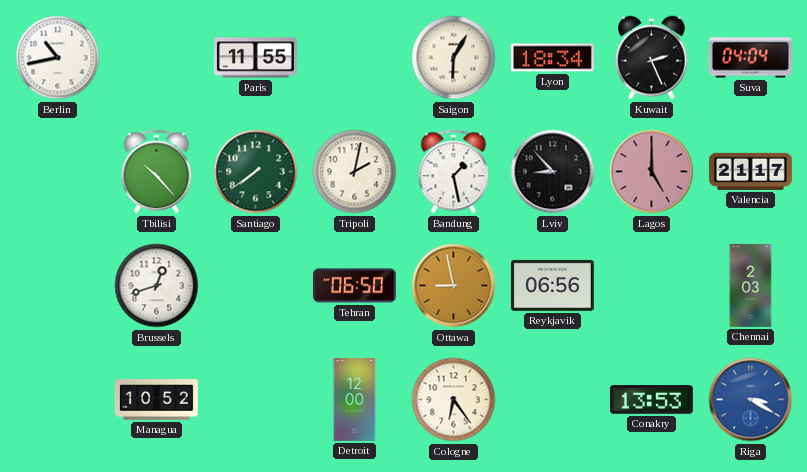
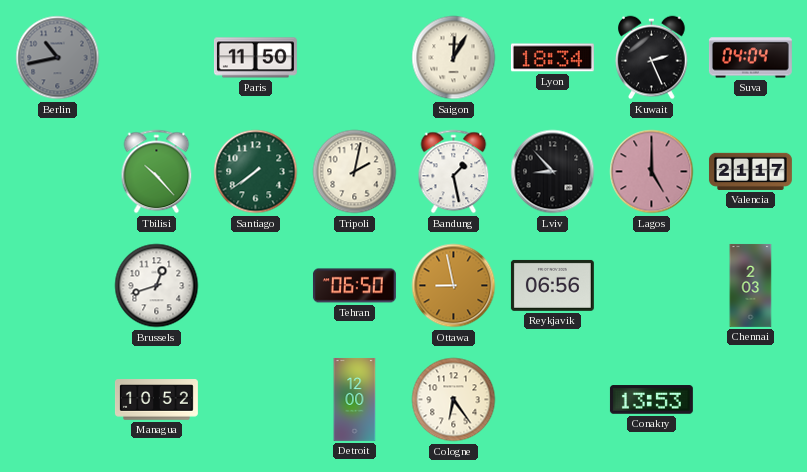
Berlin dial: white -> grey (58, 58)
Paris: 11:55 -> 11:50 (255, 58)
Saigon: 6:05 -> 12:05 (454, 58)
Riga: 3:20 -> none (751, 400)
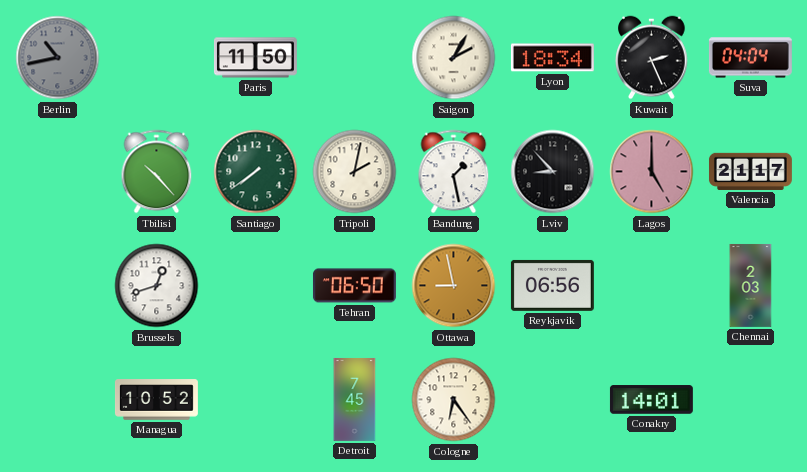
Saigon: 12:05 -> 2:05 (454, 58)
Detroit: 12:00 -> 7:45 (355, 399)
Conakry: 13:53 -> 14:01 (651, 400)
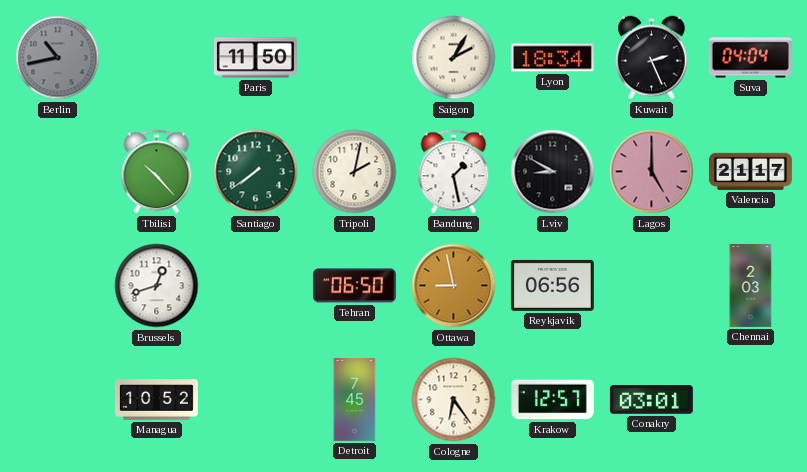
Lviv: 8:53 -> 8:50 (553, 172)
Krakow: none -> 12:57 (552, 400)
Conakry: 14:01 -> 03:01 (651, 400)
